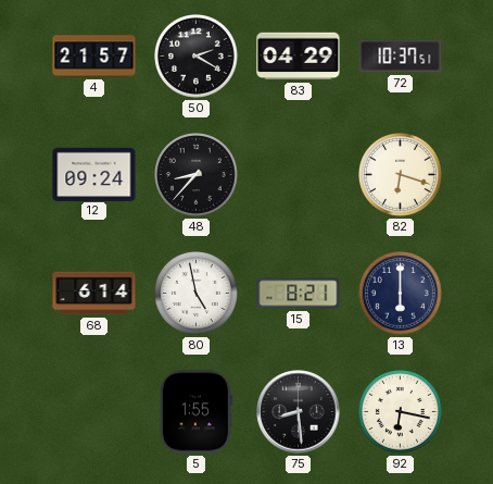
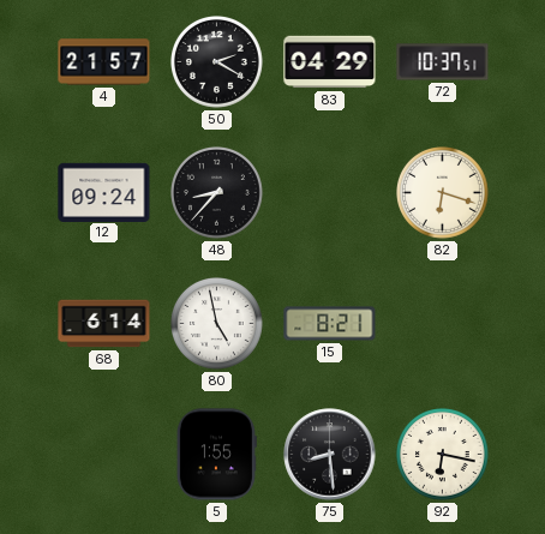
13: 6:00 -> none (401, 294)
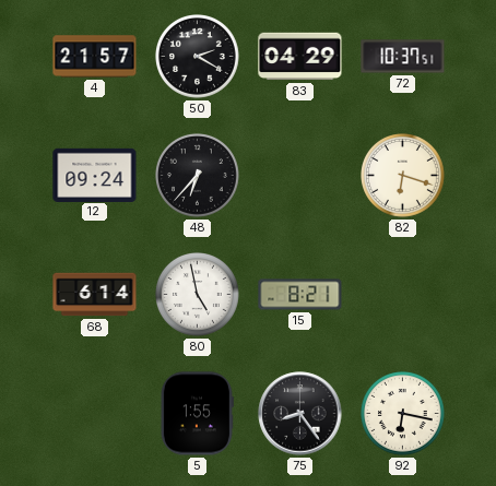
48: 8:37 -> 6:37 (198, 176)
75: 8:29 -> 8:24 (300, 414)
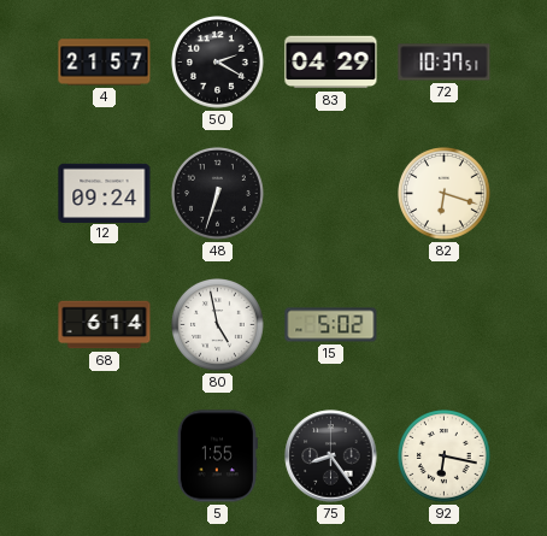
48: 6:37 -> 6:33 (218, 194)
15: 8:21 -> 5:02 (331, 325)
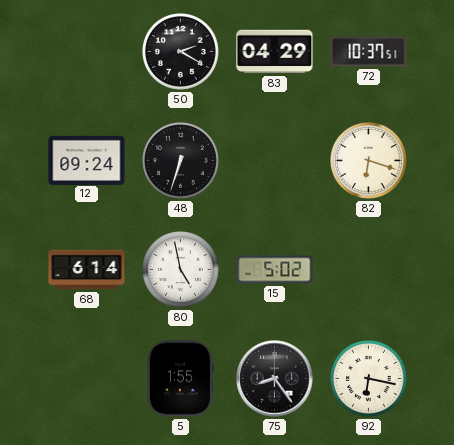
4: 21:57 -> none (105, 63)
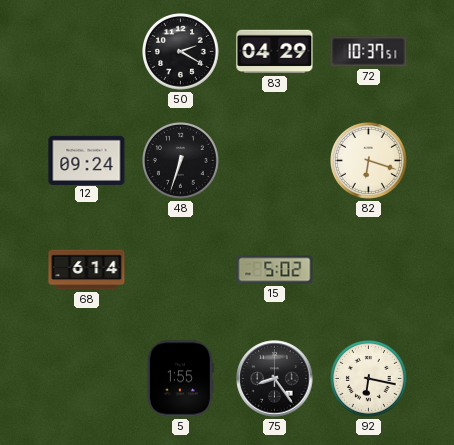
80: 4:58 -> none (181, 270)
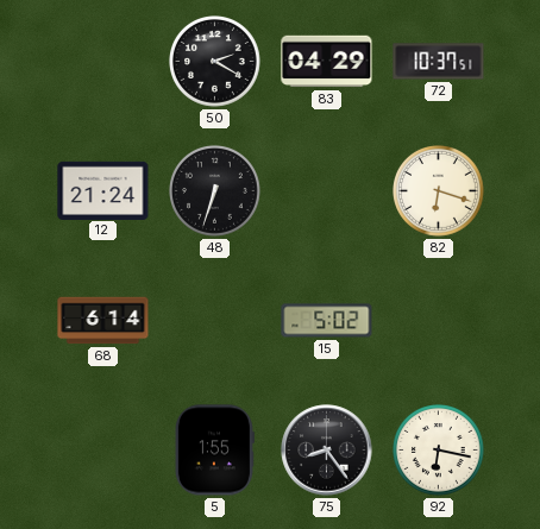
12: 09:24 -> 21:24 (103, 190)
